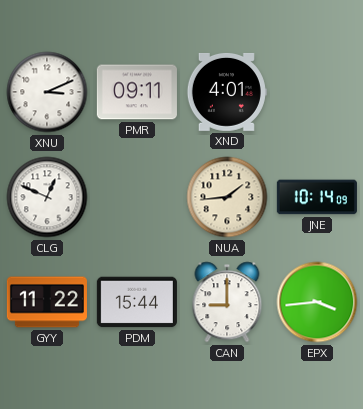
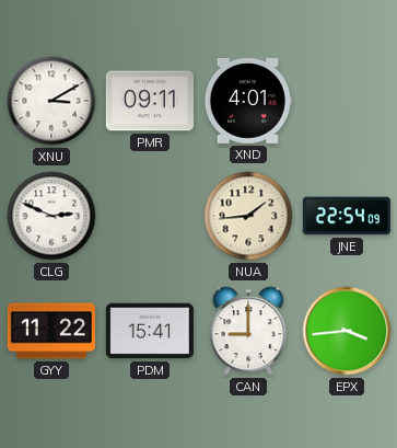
XNU: 3:11 -> 3:10 (51, 101)
CLG: 12:49 -> 2:49 (51, 216)
JNE: 10:14 -> 22:54 (347, 216)
PDM: 15:44 -> 15:41 (150, 331)
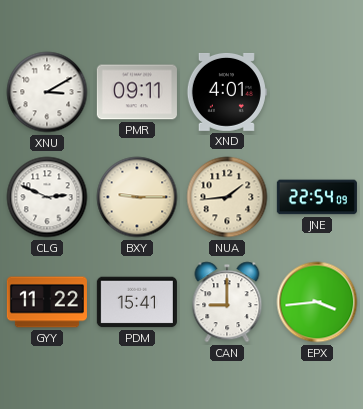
BXY: none -> 9:15 (137, 197)
